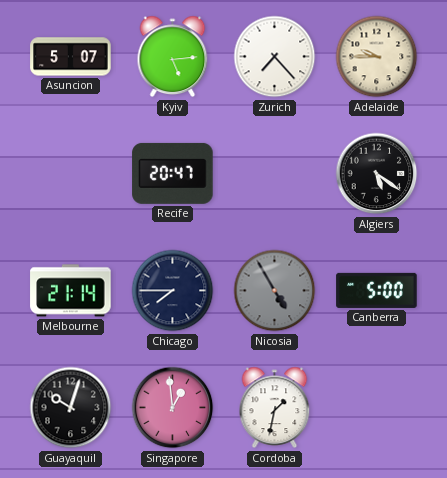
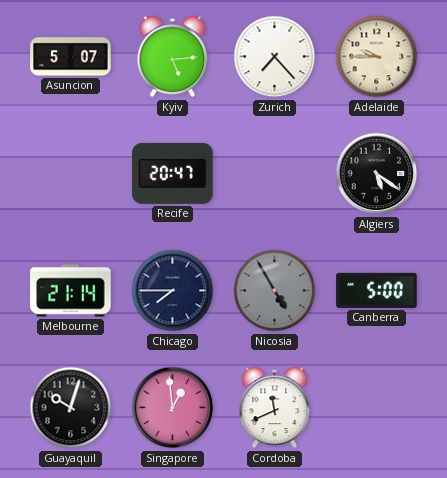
Cordoba: 1:32 -> 11:41 (275, 408)
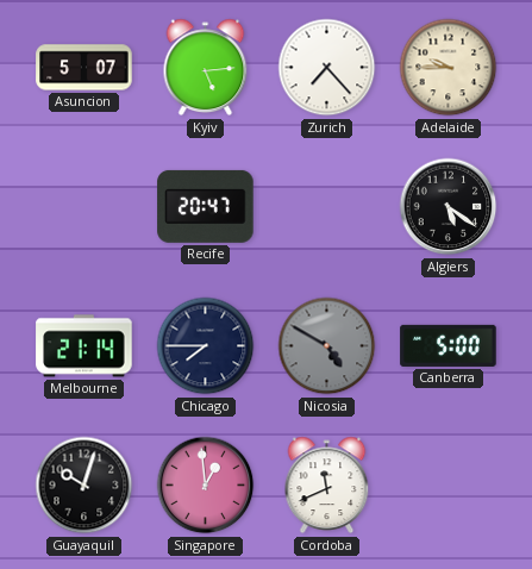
Nicosia: 4:55 -> 4:50 (327, 346)
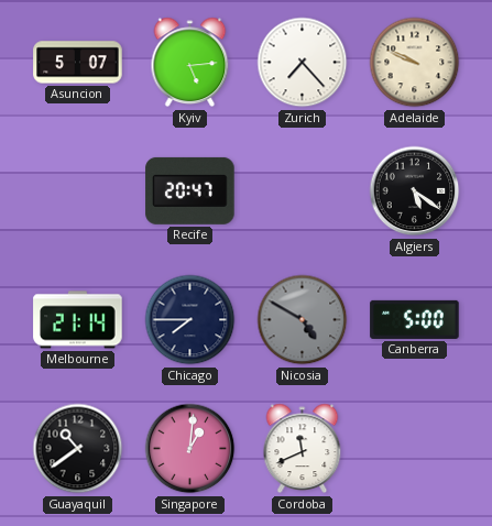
Adelaide: 9:45 -> 9:49 (415, 63)
Guayaquil: 10:03 -> 10:39 (78, 449)
Singapore: 12:59 -> 1:01 (190, 449)
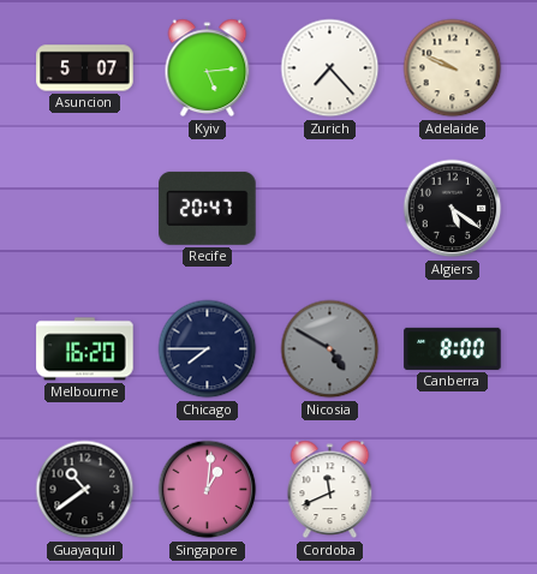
Melbourne: 21:14 -> 16:20 (85, 349)
Canberra: 5:00 -> 8:00 (453, 348)
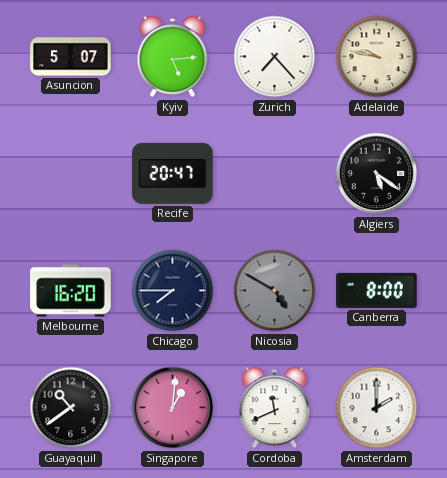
Adelaide: 9:49 -> 9:47 (377, 57)
Amsterdam: none -> 2:00 (377, 408)
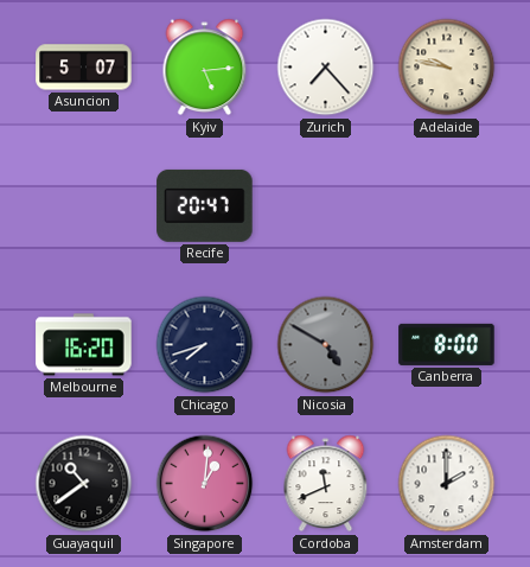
Algiers: 5:21 -> none (377, 174)
Chicago: 7:45 -> 7:42 (205, 345)
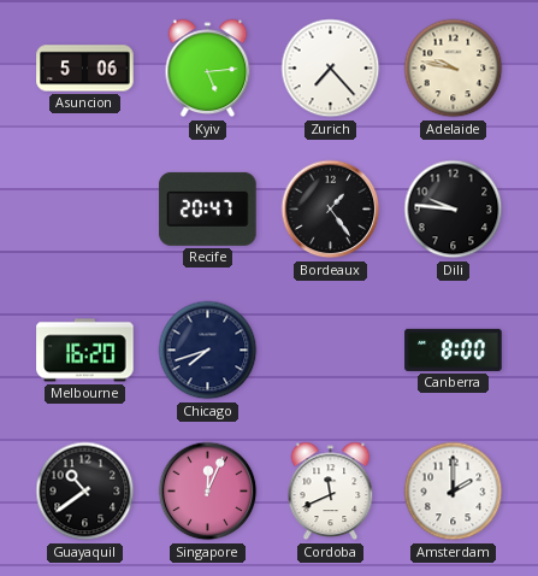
Asuncion: 5:07 -> 5:06 (85, 69)
Bordeaux: none -> 1:24 (331, 210)
Dili: none -> 9:46 (454, 210)
Nicosia: 4:50 -> none (326, 345)
Singapore: 1:01 -> 12:04 (208, 492)
